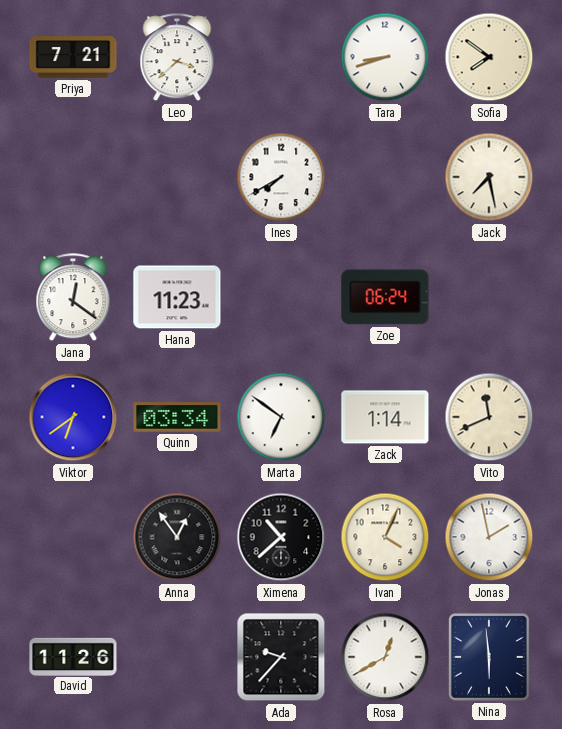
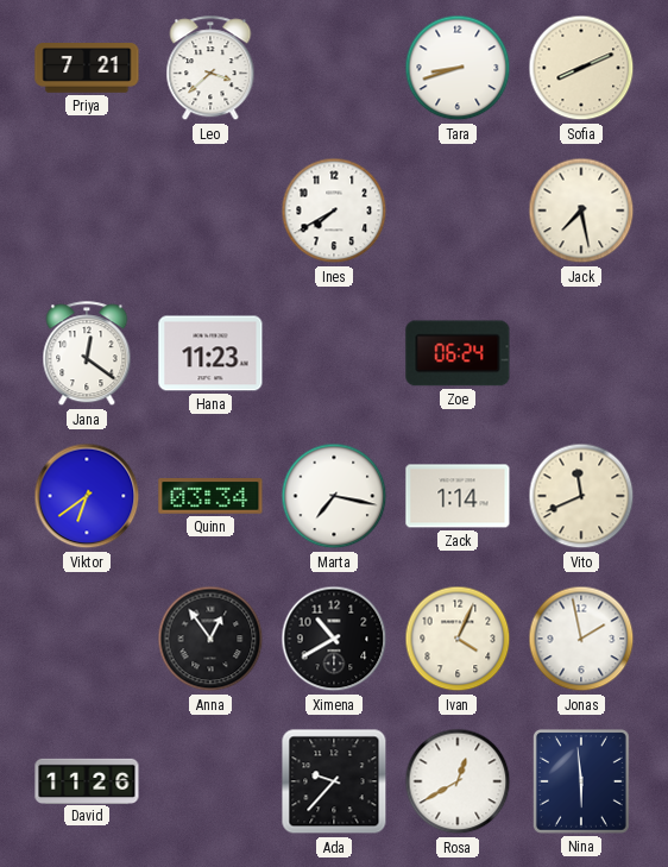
Sofia: 7:51 -> 8:11 (581, 68)
Marta: 6:51 -> 7:17 (334, 496)
Ximena: 10:38 -> 10:40 (334, 639)
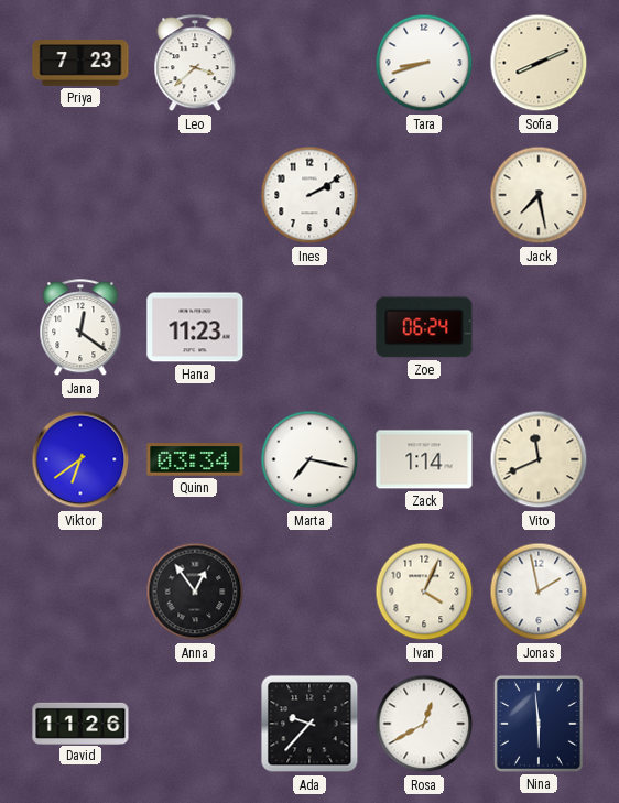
Priya: 7:21 -> 7:23 (80, 63)
Ines: 7:40 -> 2:10 (309, 195)
Ximena: 10:40 -> none (334, 639)
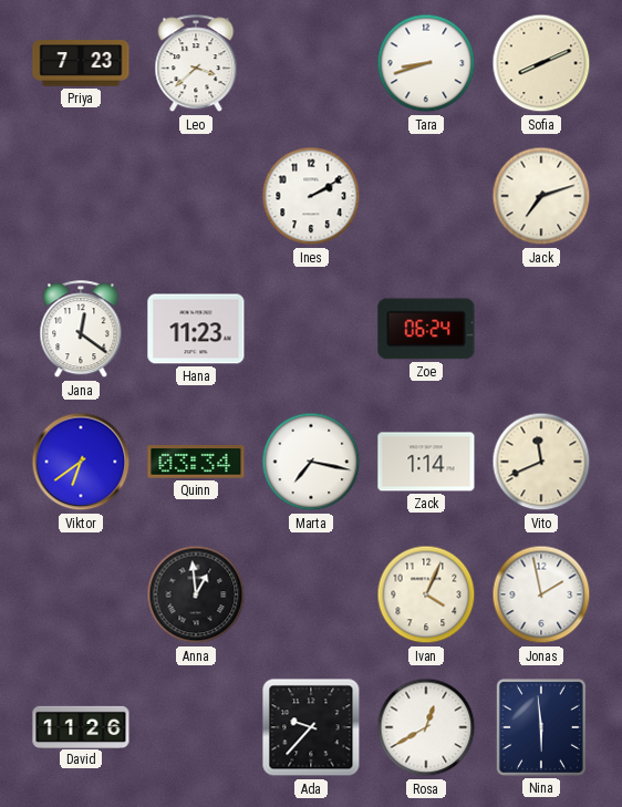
Jack: 7:28 -> 7:12 (541, 196)
Anna: 12:54 -> 12:59 (196, 594)
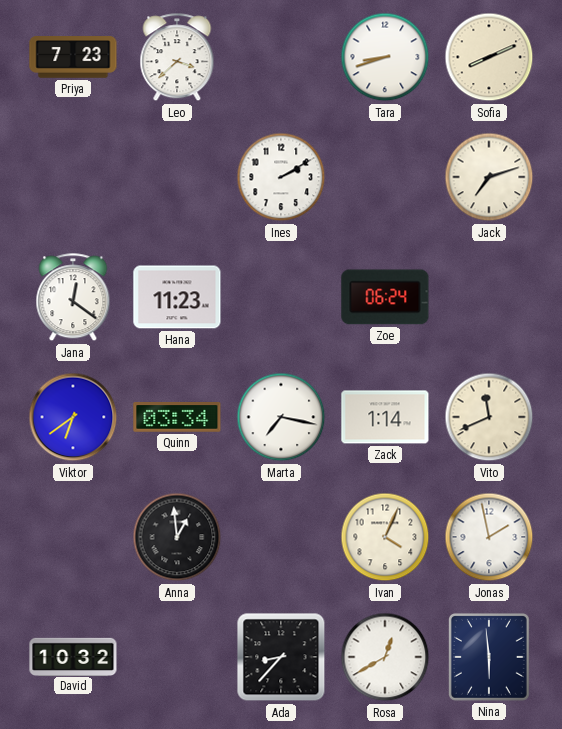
David: 11:26 -> 10:32 (73, 656)
Ada: 9:37 -> 8:37 (281, 657)
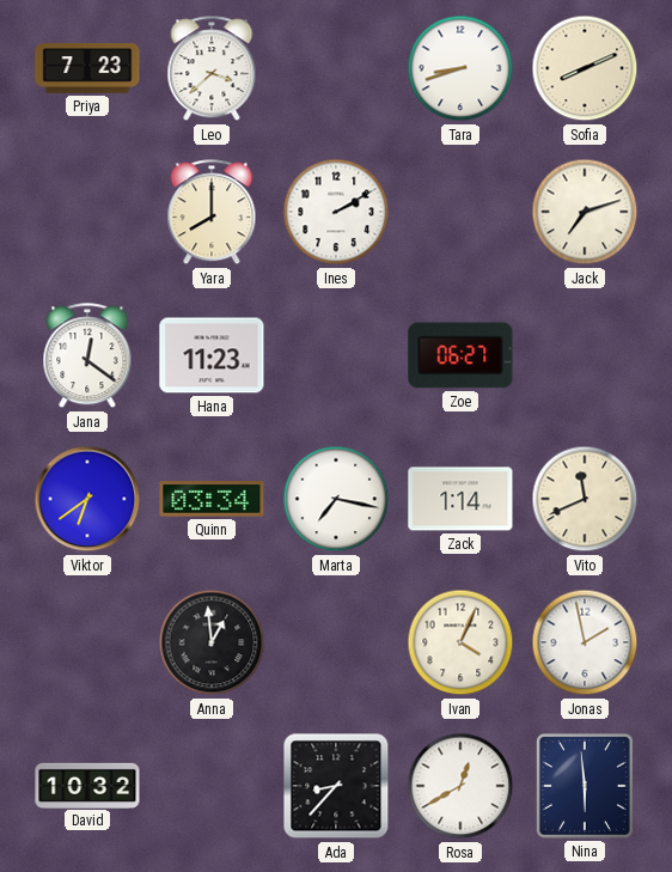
Yara: none -> 8:00 (212, 213)
Zoe: 06:24 -> 06:27 (460, 355)
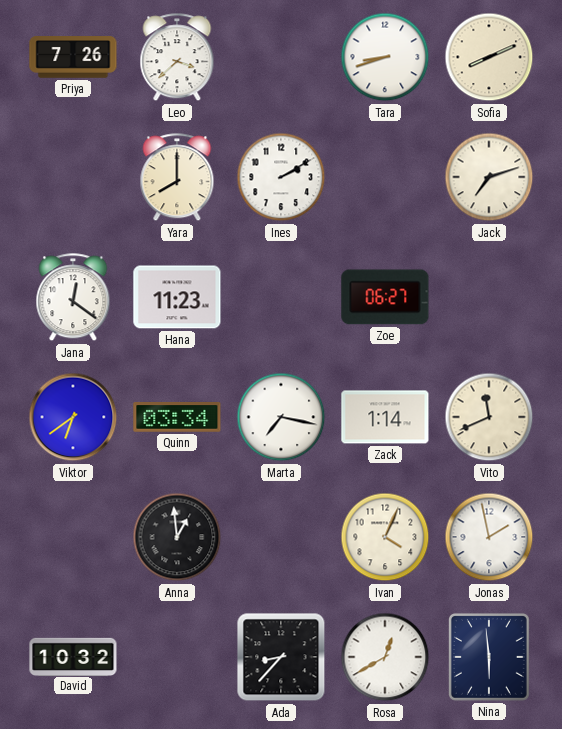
Priya: 7:23 -> 7:26 (73, 57)
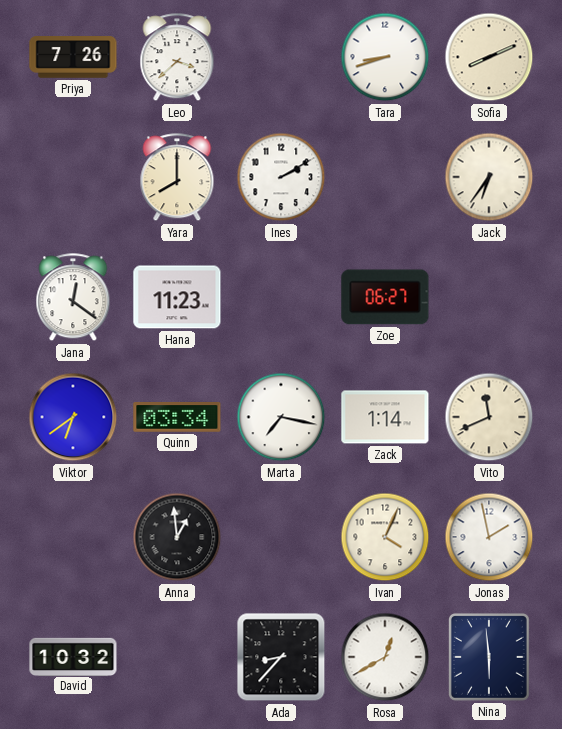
Jack: 7:12 -> 6:36 (489, 177)
